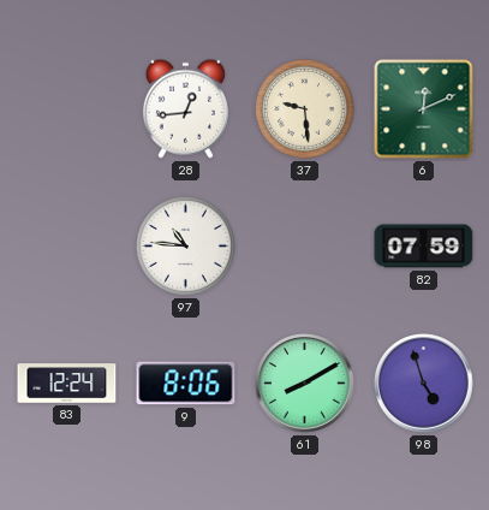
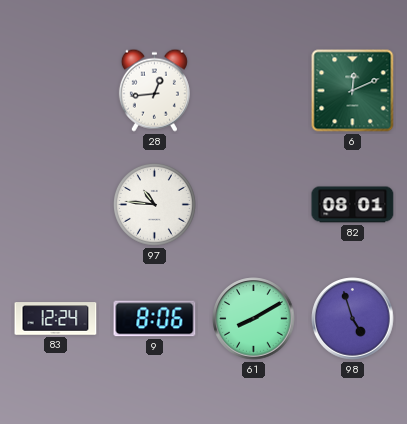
37: 9:29 -> none (305, 109)
82: 07:59 -> 08:01 (353, 205)
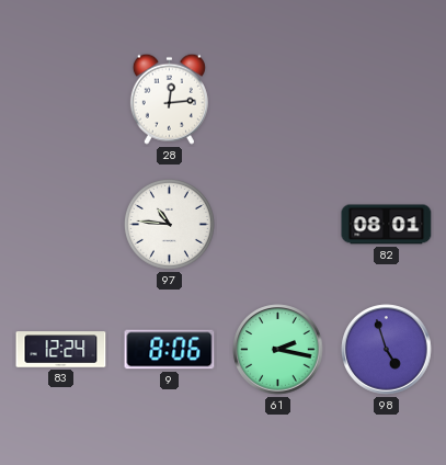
28: 12:44 -> 12:14 (169, 99)
6: 12:11 -> none (353, 91)
61: 8:10 -> 2:17 (278, 350)
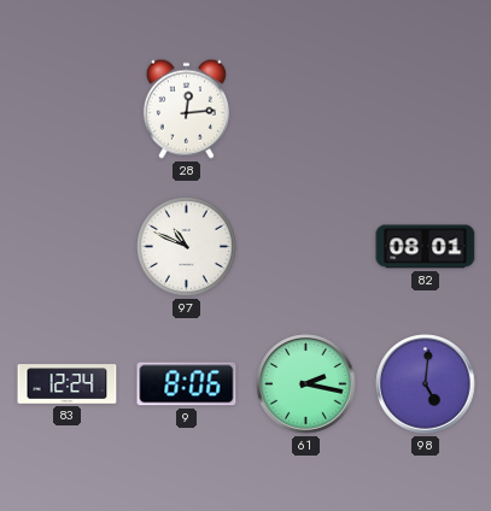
97: 10:46 -> 10:49 (187, 247)
98: 4:57 -> 5:01 (426, 384)
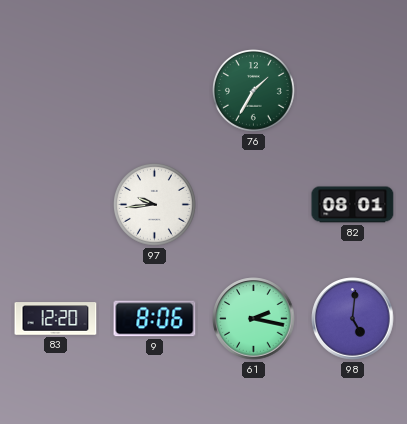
28: 12:14 -> none (186, 108)
76: none -> 1:35 (254, 91)
97: 10:49 -> 9:44 (155, 205)
83: 12:24 -> 12:20 (56, 319)
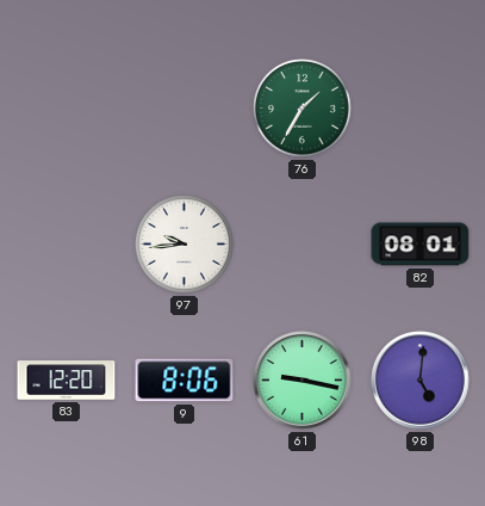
61: 2:17 -> 9:17 (303, 381)
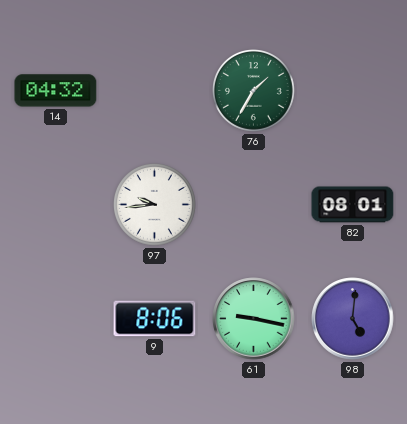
14: none -> 04:32 (56, 91)
83: 12:20 -> none (67, 381)
